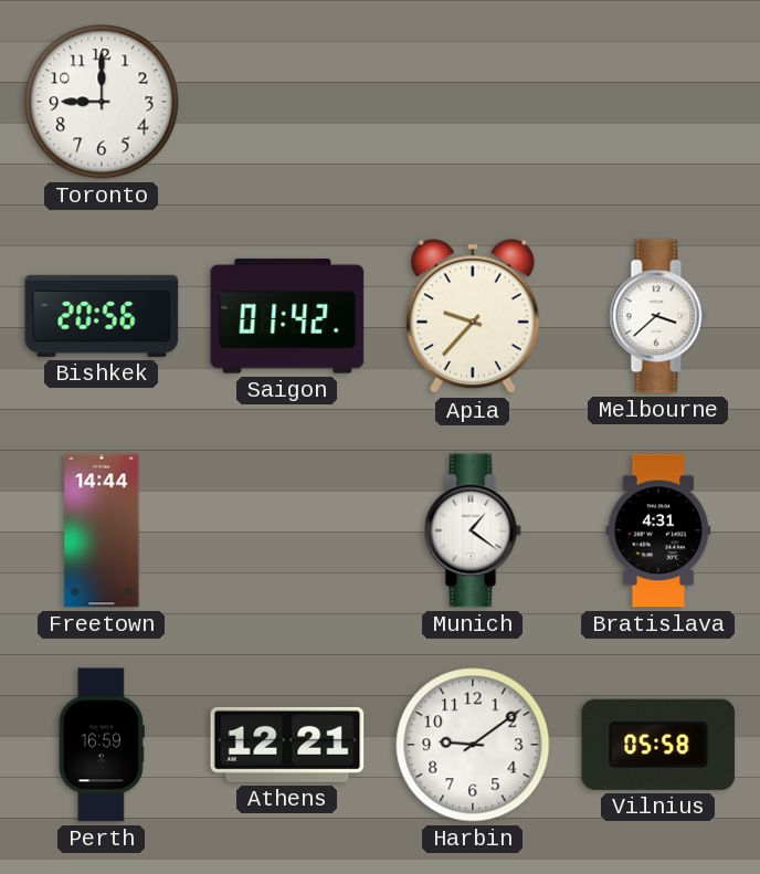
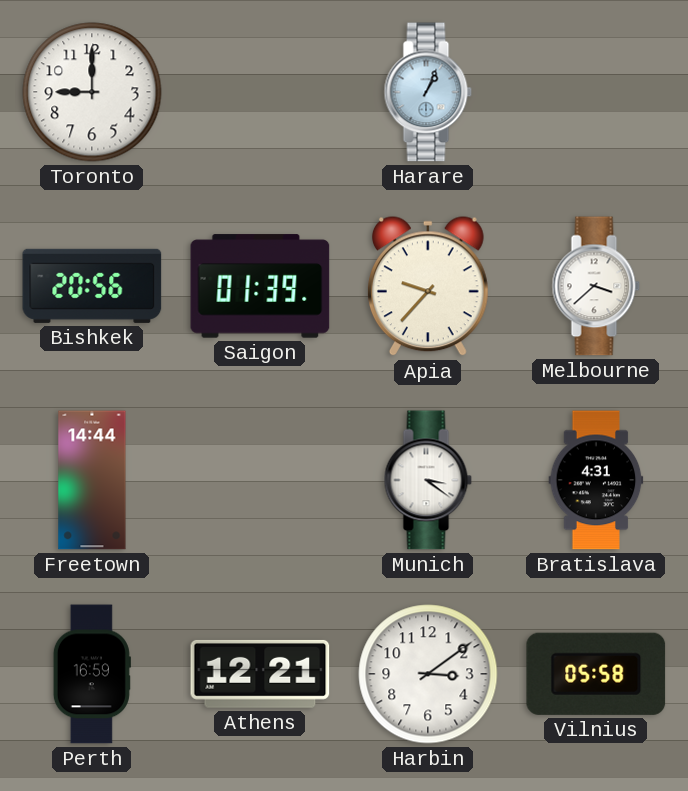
Harare: none -> 1:04 (428, 92)
Saigon: 01:42 -> 01:39 (260, 286)
Munich: 1:21 -> 3:21 (428, 480)
Harbin: 9:09 -> 3:09 (428, 674)
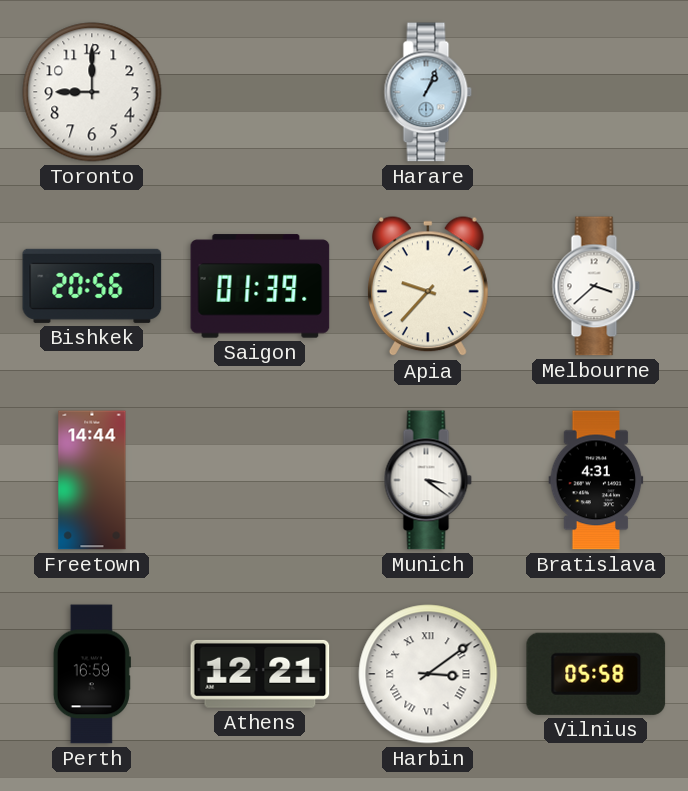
Harbin numerals: Arabic -> Roman (428, 674)
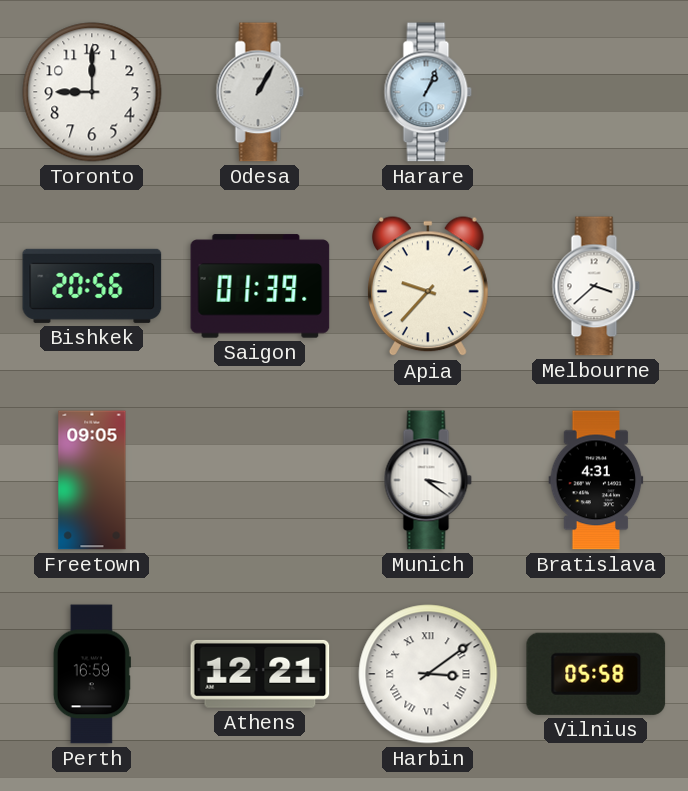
Odesa: none -> 1:05 (260, 92)
Freetown: 14:44 -> 09:05 (92, 480)
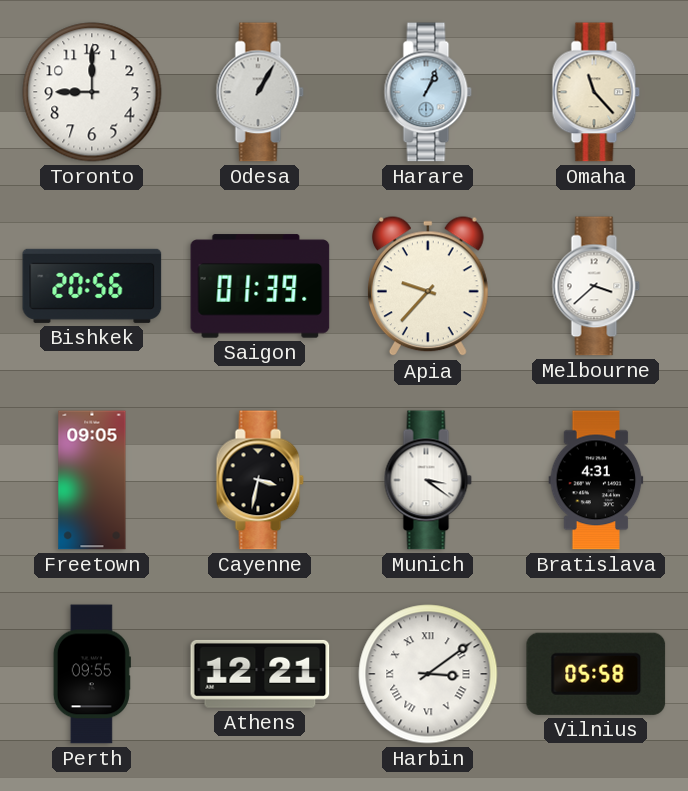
Omaha: none -> 11:23 (596, 92)
Cayenne: none -> 3:32 (260, 480)
Perth: 16:59 -> 09:55 (92, 674)
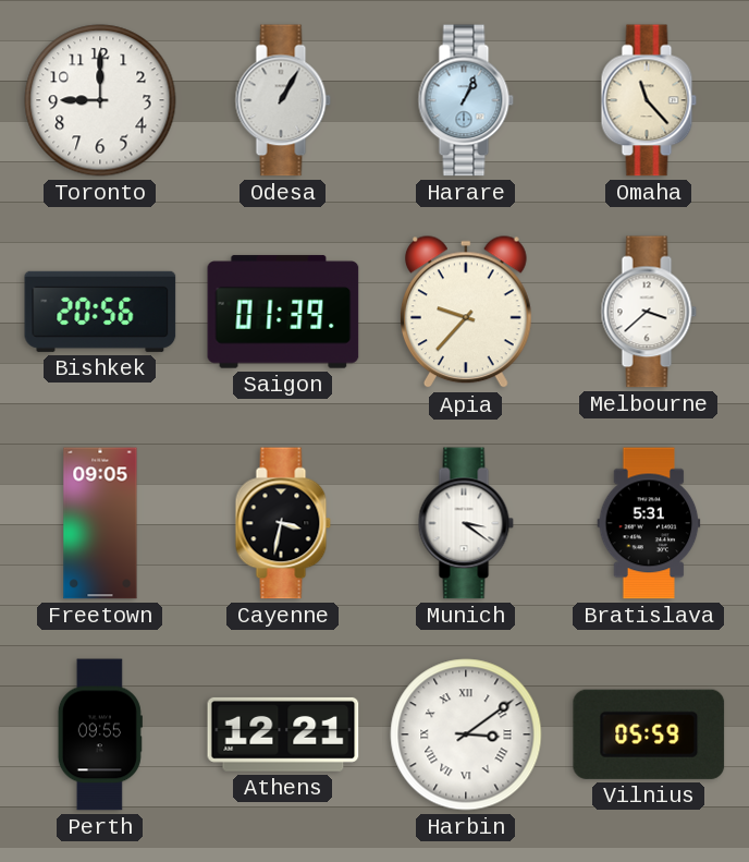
Bratislava: 4:31 -> 5:31 (649, 523)
Vilnius: 05:58 -> 05:59 (649, 734)
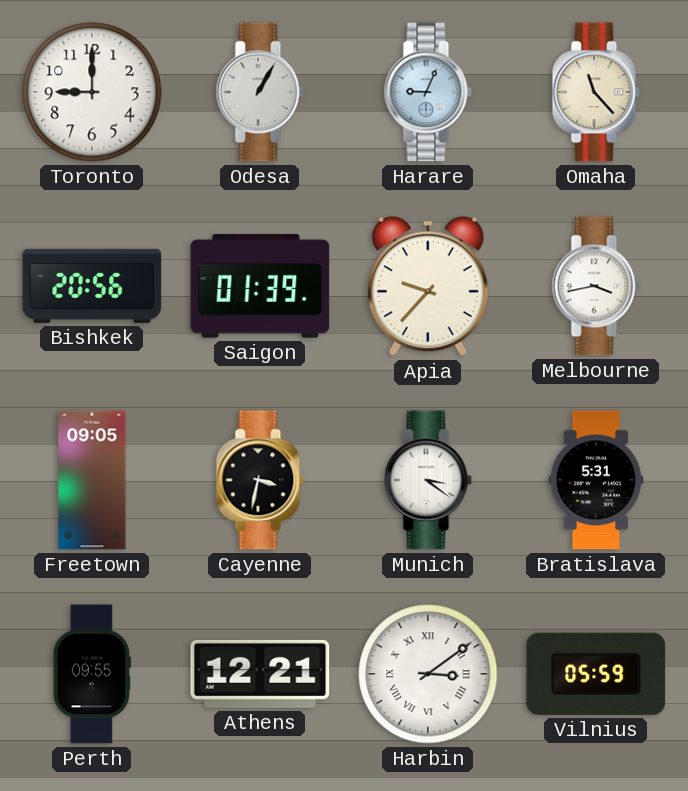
Harare: 1:04 -> 9:04 (428, 92)
Melbourne: 3:38 -> 3:43 (596, 286)
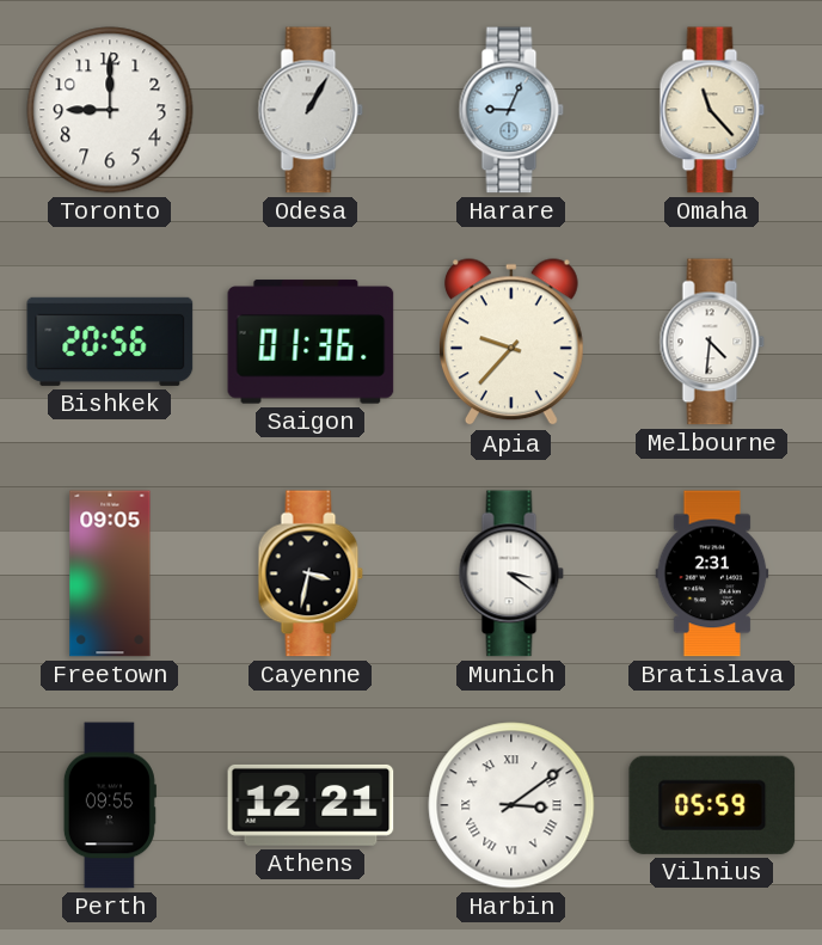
Saigon: 01:39 -> 01:36 (311, 342)
Melbourne: 3:43 -> 4:31 (712, 342)
Bratislava: 5:31 -> 2:31 (712, 573)
